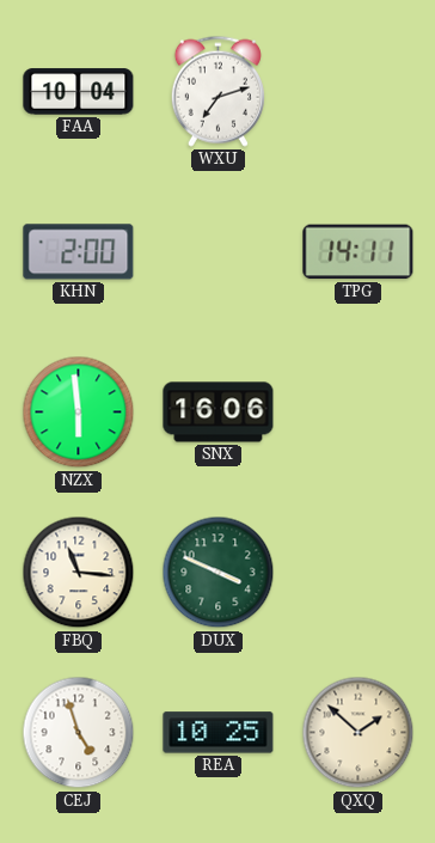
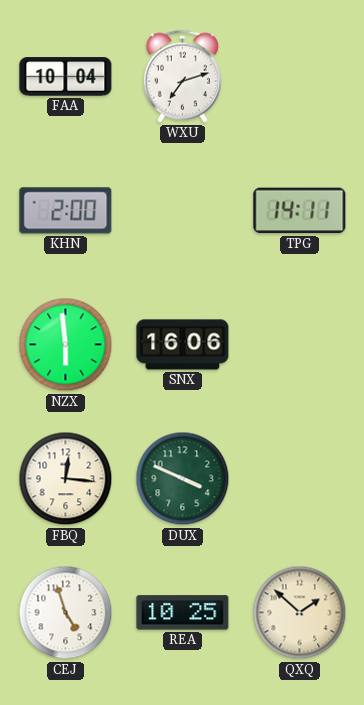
FBQ: 11:16 -> 12:16 (66, 479)
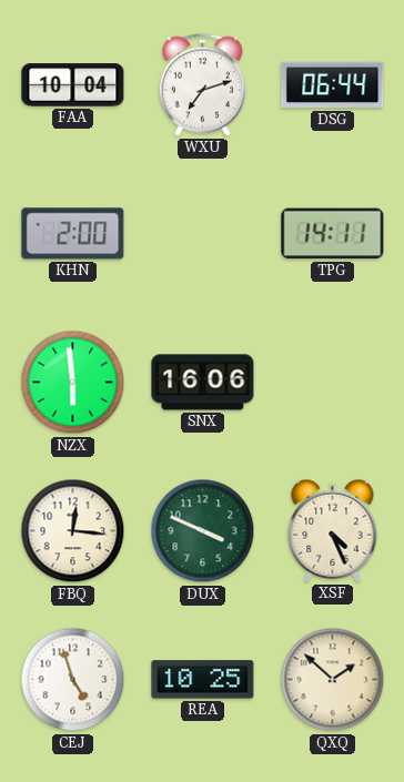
DSG: none -> 06:44 (333, 85)
XSF: none -> 4:26 (333, 530)
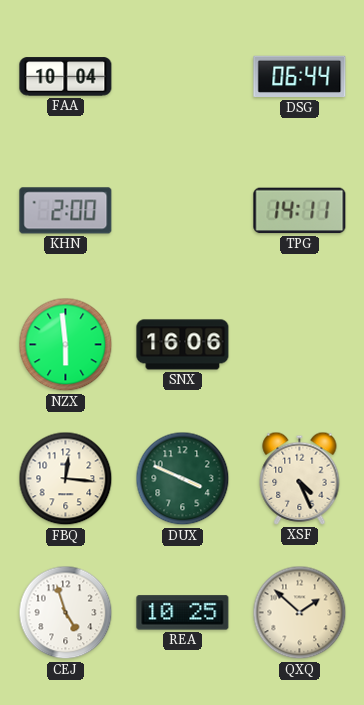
WXU: 7:12 -> none (202, 84)
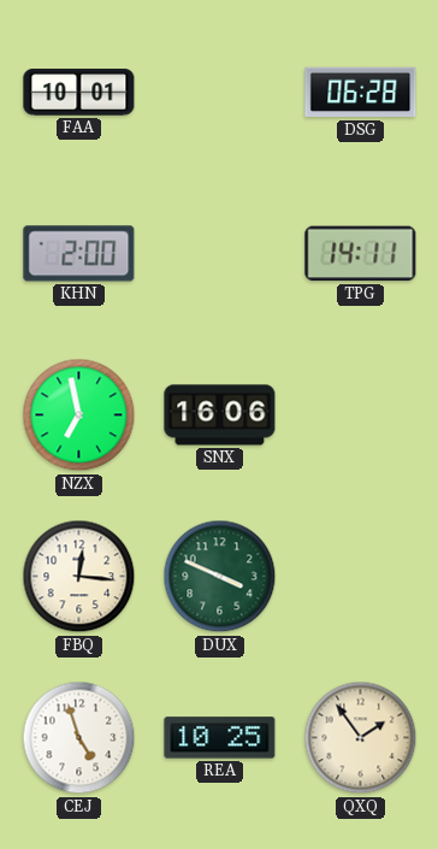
FAA: 10:04 -> 10:01 (79, 93)
DSG: 06:44 -> 06:28 (361, 93)
NZX: 5:59 -> 6:58 (79, 415)
XSF: 4:26 -> none (300, 478)
QXQ: 1:52 -> 1:54 (361, 738)
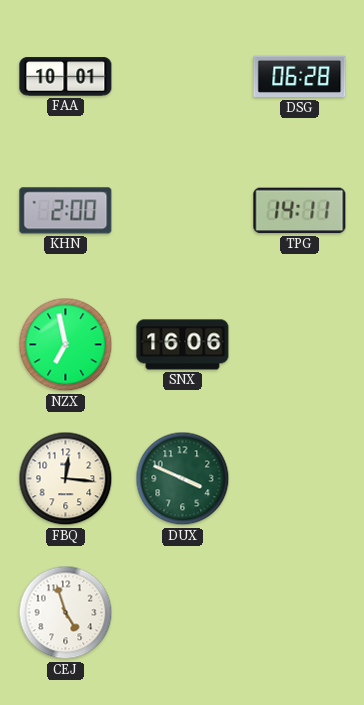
REA: 10:25 -> none (220, 738)
QXQ: 1:54 -> none (361, 738)
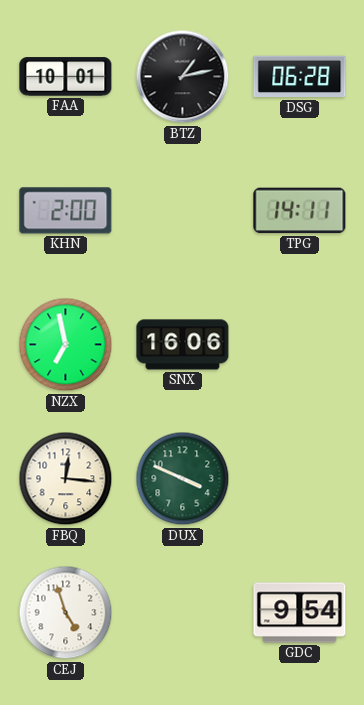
BTZ: none -> 1:13 (183, 77)
GDC: none -> 9:54 (300, 613)
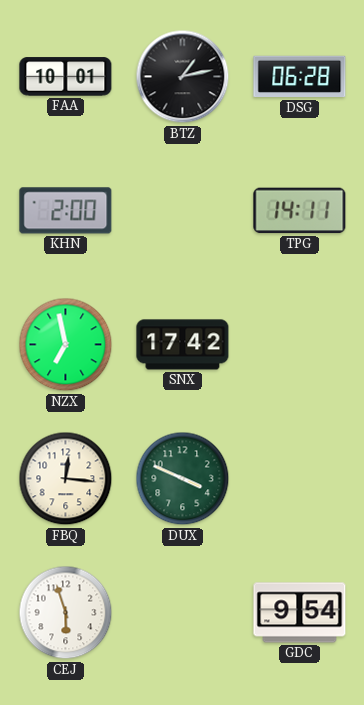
SNX: 16:06 -> 17:42 (183, 345)
CEJ: 4:57 -> 5:57 (66, 613)
